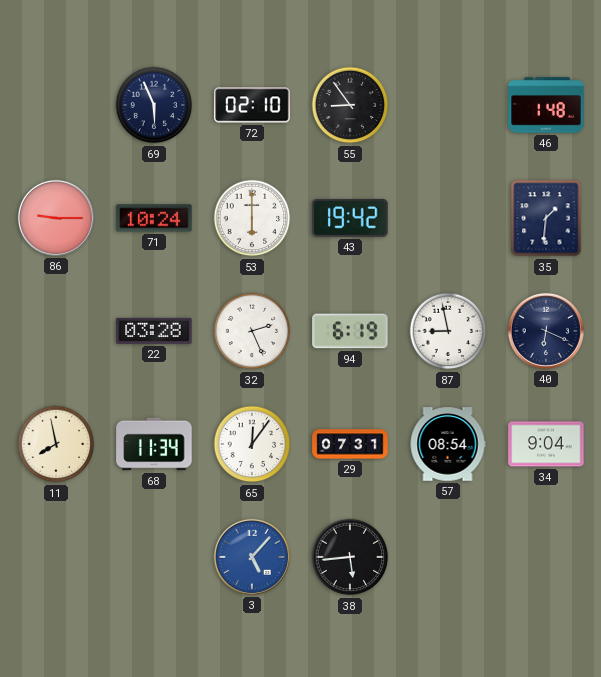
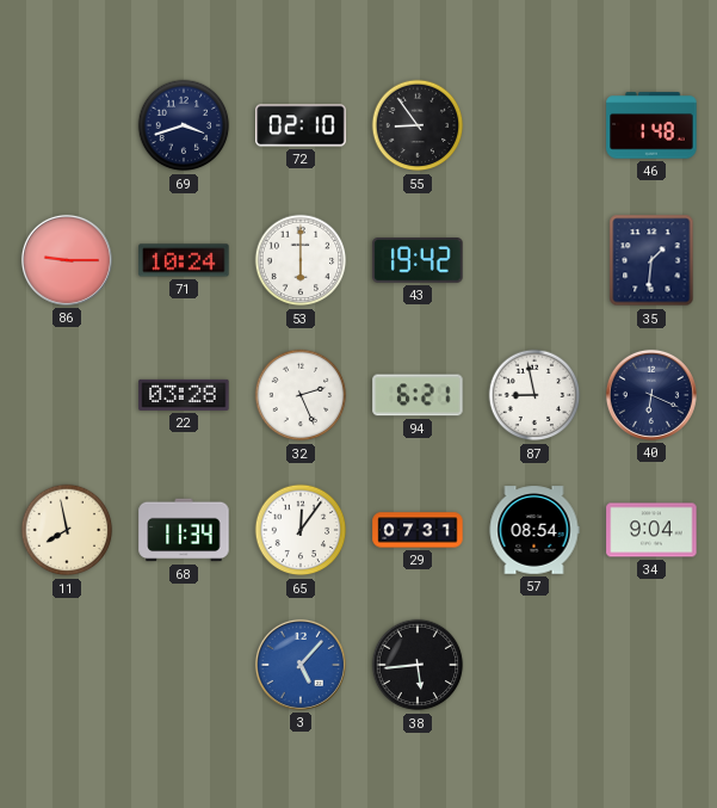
69: 5:56 -> 3:42 (184, 125)
94: 6:19 -> 6:21 (418, 395)
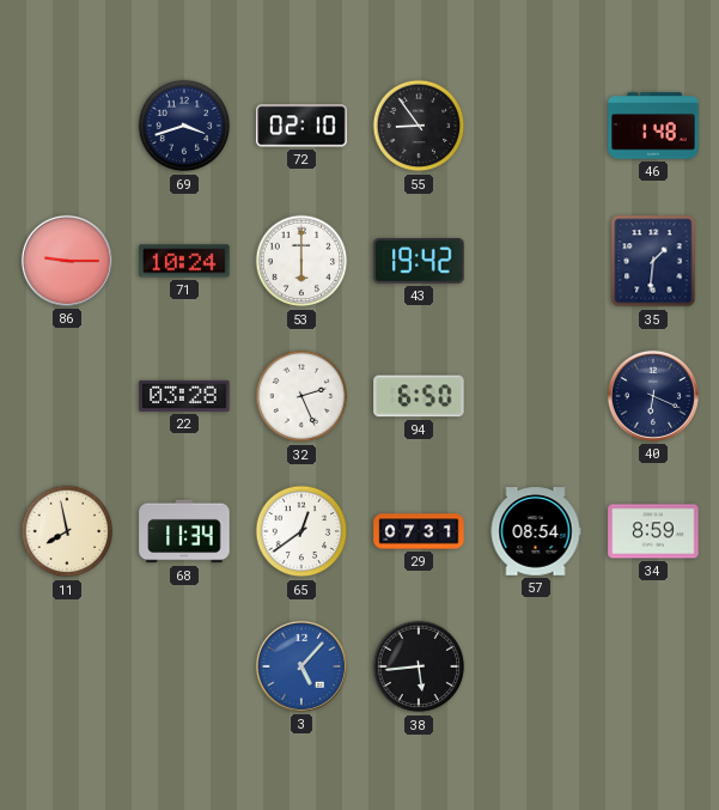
94: 6:21 -> 6:50 (419, 396)
87: 8:58 -> none (534, 395)
65: 12:06 -> 12:39 (301, 531)
34: 9:04 -> 8:59 (653, 531)
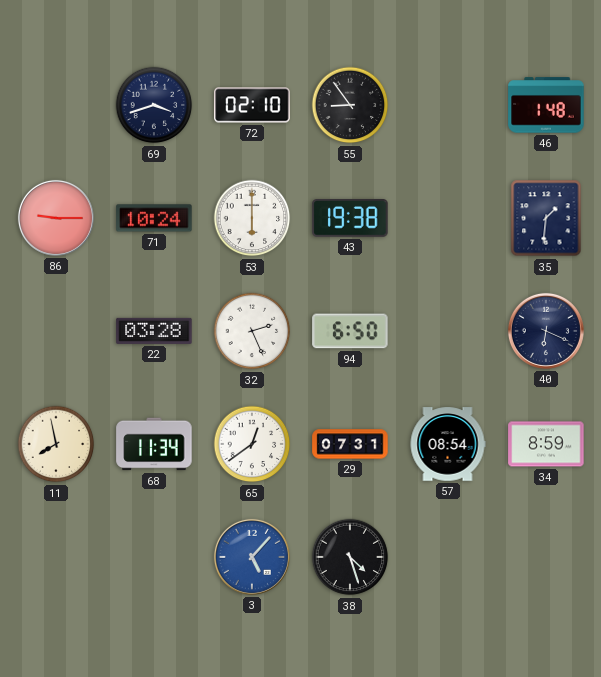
43: 19:42 -> 19:38 (350, 219)
38: 5:44 -> 4:27 (350, 557)
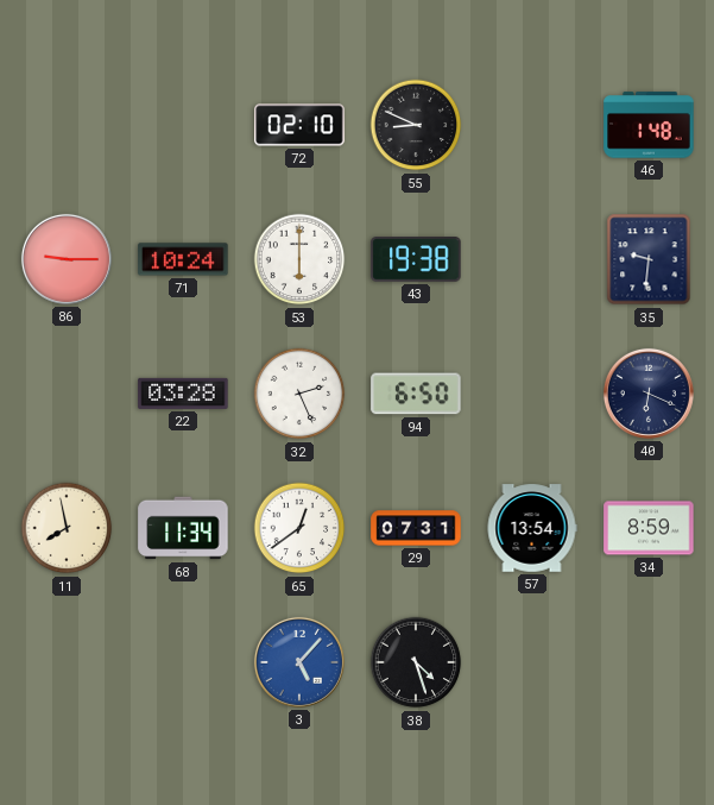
69: 3:42 -> none (154, 105)
55: 8:54 -> 8:49 (416, 125)
35: 1:31 -> 9:31 (649, 259)
57: 08:54 -> 13:54 (532, 528)
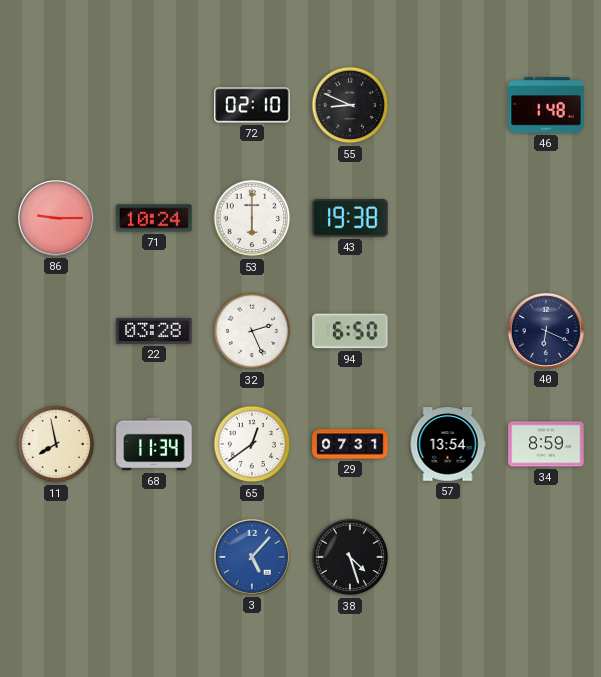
35: 9:31 -> none (649, 259)
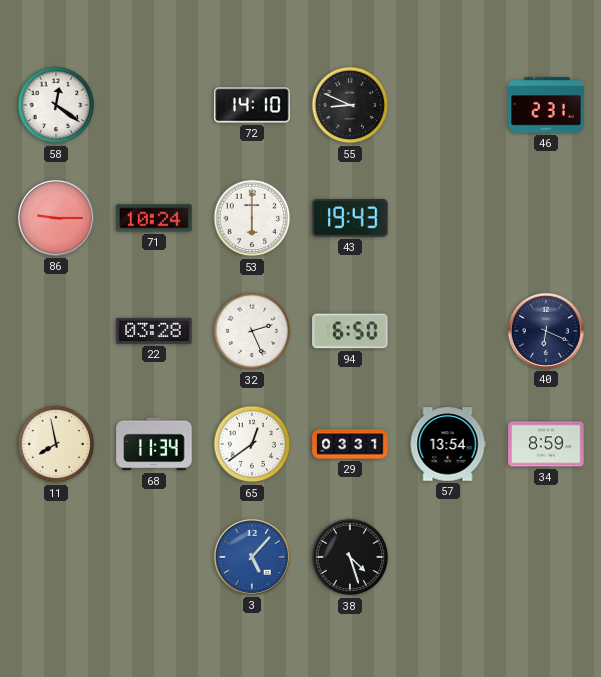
58: none -> 12:21 (56, 105)
72: 02:10 -> 14:10 (252, 105)
46: 1:48 -> 2:31 (546, 105)
43: 19:38 -> 19:43 (350, 219)
29: 07:31 -> 03:31 (350, 444)
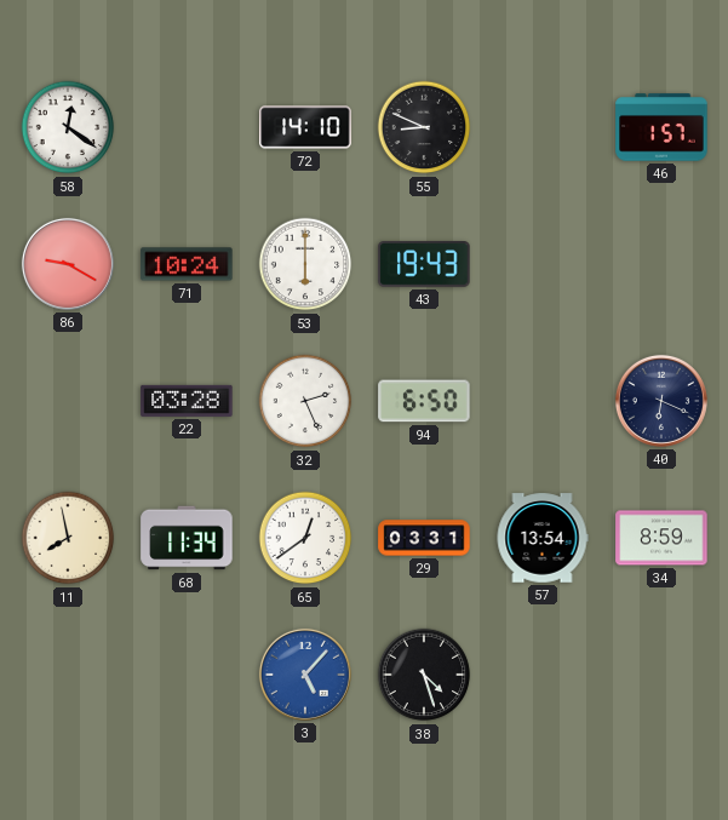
46: 2:31 -> 1:57 (661, 127)
86: 9:15 -> 9:20 (68, 264)
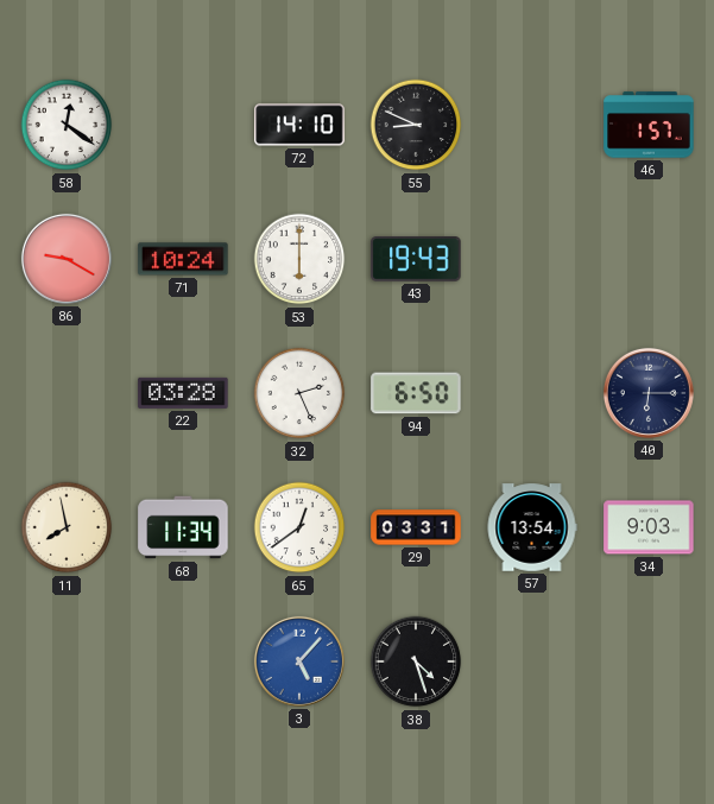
40: 6:19 -> 6:15 (649, 393)
34: 8:59 -> 9:03 (649, 527)
